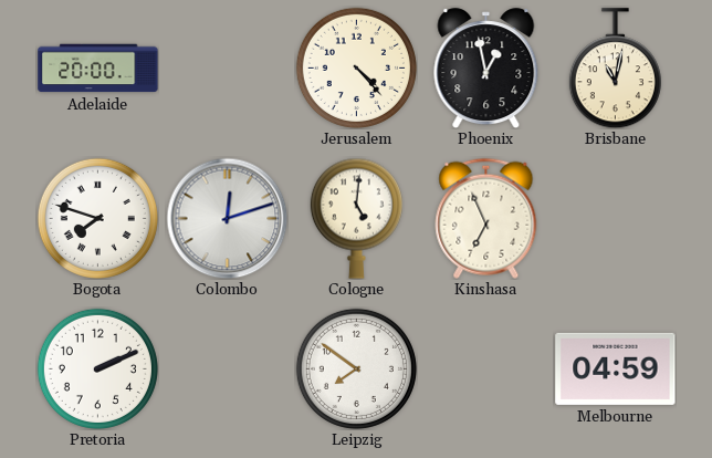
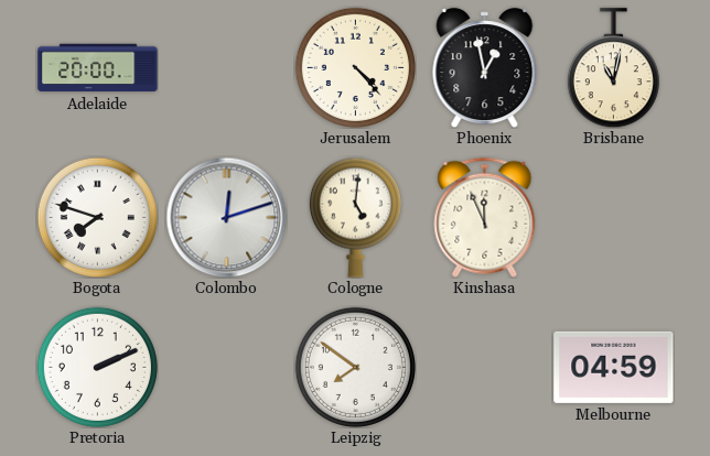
Kinshasa: 6:56 -> 11:56 (485, 217)
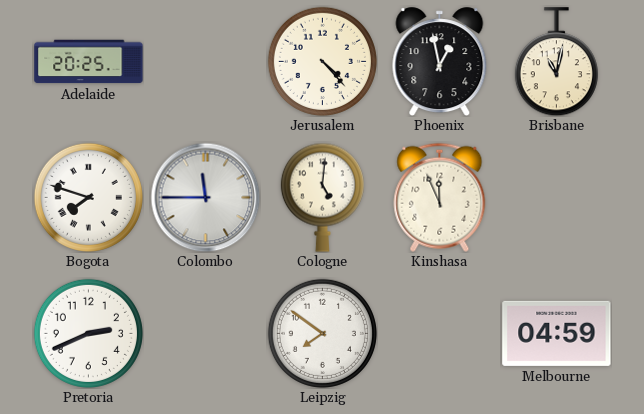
Adelaide: 20:00 -> 20:25 (89, 62)
Colombo: 12:12 -> 11:45 (205, 197)
Pretoria: 2:11 -> 2:41 (88, 333)
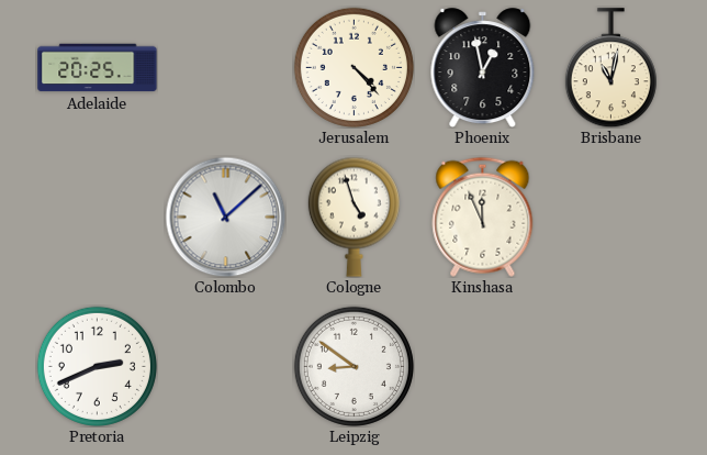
Bogota: 7:48 -> none (88, 197)
Colombo: 11:45 -> 11:08 (225, 217)
Cologne: 5:01 -> 4:57 (353, 217)
Leipzig: 7:51 -> 8:51 (353, 366)
Melbourne: 04:59 -> none (557, 333)
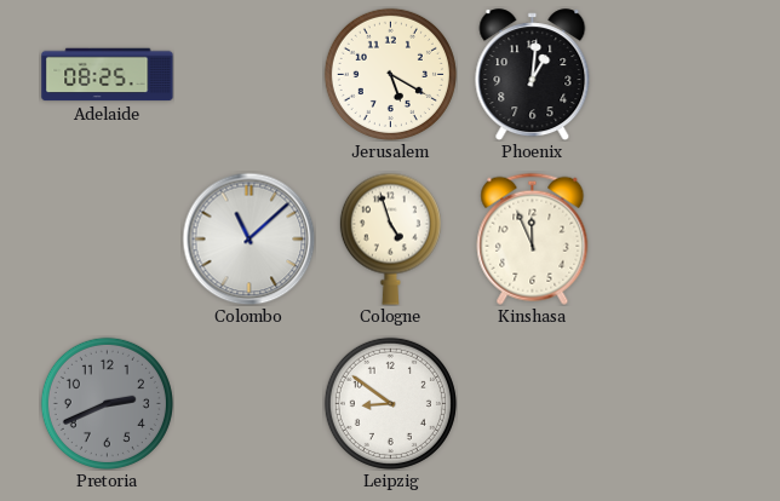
Adelaide: 20:25 -> 08:25 (108, 75)
Jerusalem: 4:23 -> 5:20 (390, 74)
Phoenix: 12:58 -> 1:01 (533, 75)
Brisbane: 11:02 -> none (610, 68)
Pretoria dial: white -> grey (107, 403)
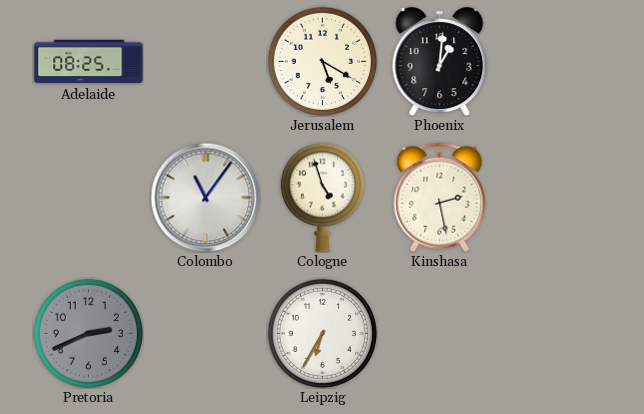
Colombo: 11:08 -> 11:06 (205, 197)
Kinshasa: 11:56 -> 2:28 (440, 197)
Leipzig: 8:51 -> 6:35 (322, 333)
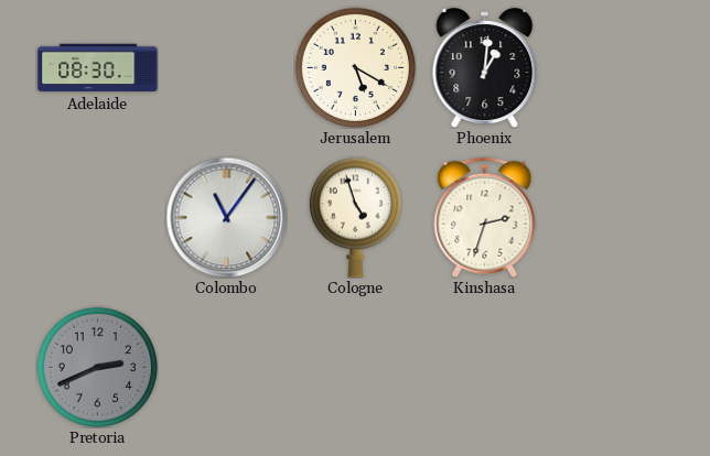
Adelaide: 08:25 -> 08:30 (98, 68)
Kinshasa: 2:28 -> 2:33 (485, 217)
Leipzig: 6:35 -> none (322, 333)
